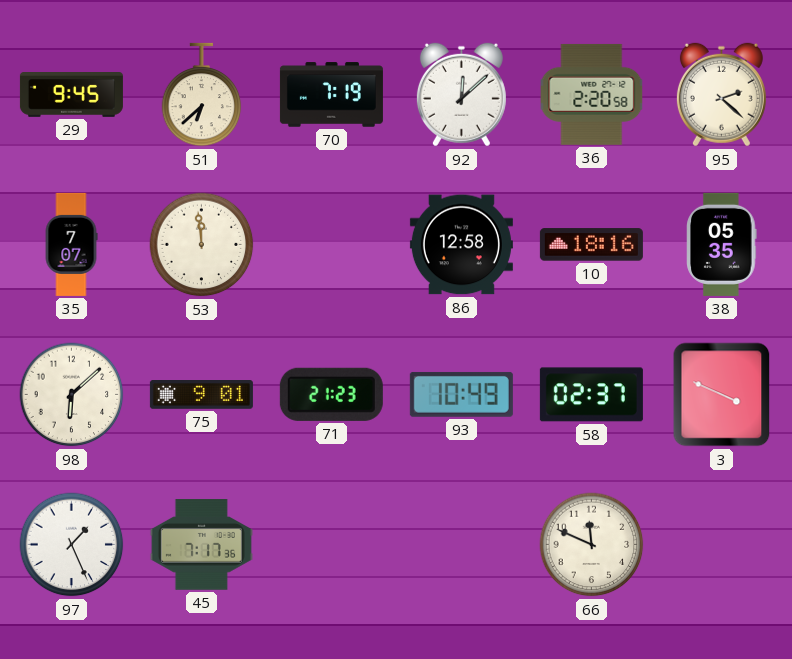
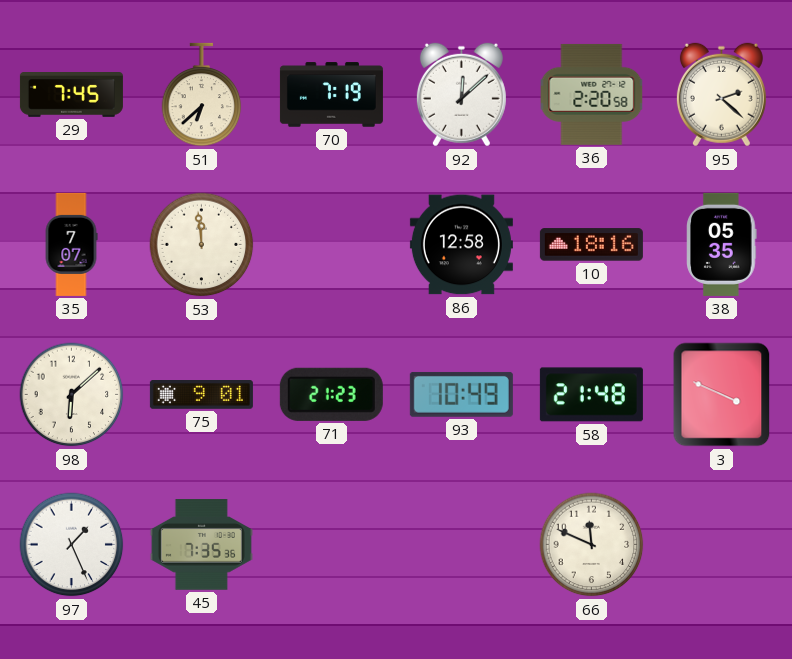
29: 9:45 -> 7:45 (71, 95)
58: 02:37 -> 21:48 (591, 395)
45: 7:17 -> 7:35 (201, 545)
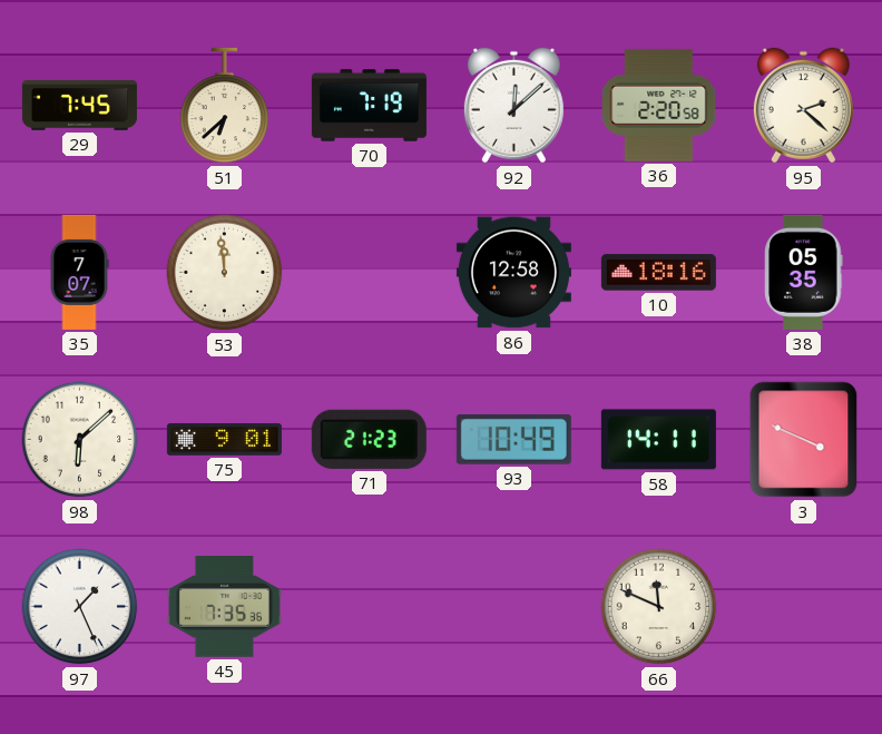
58: 21:48 -> 14:11 (658, 440)
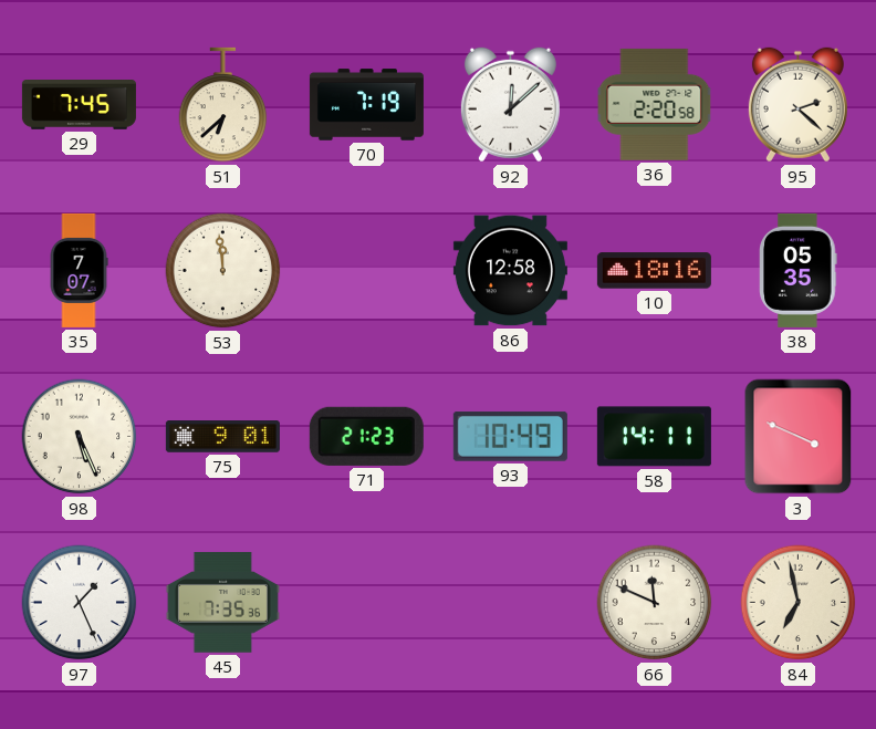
98: 6:08 -> 5:26 (80, 437)
84: none -> 6:58 (799, 603)
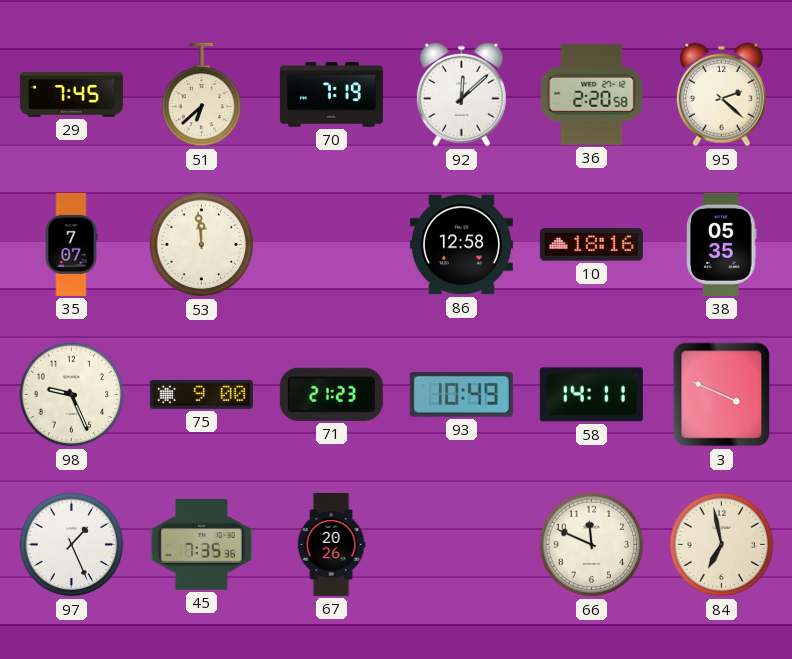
98: 5:26 -> 9:26 (72, 395)
75: 9:01 -> 9:00 (201, 395)
67: none -> 20:26 (331, 544)
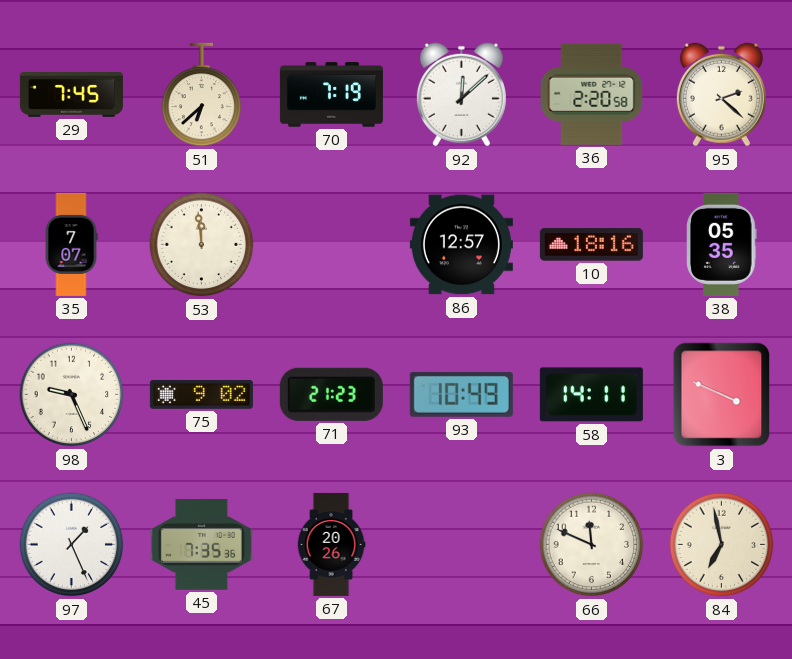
86: 12:58 -> 12:57 (461, 245)
75: 9:00 -> 9:02 (201, 395)
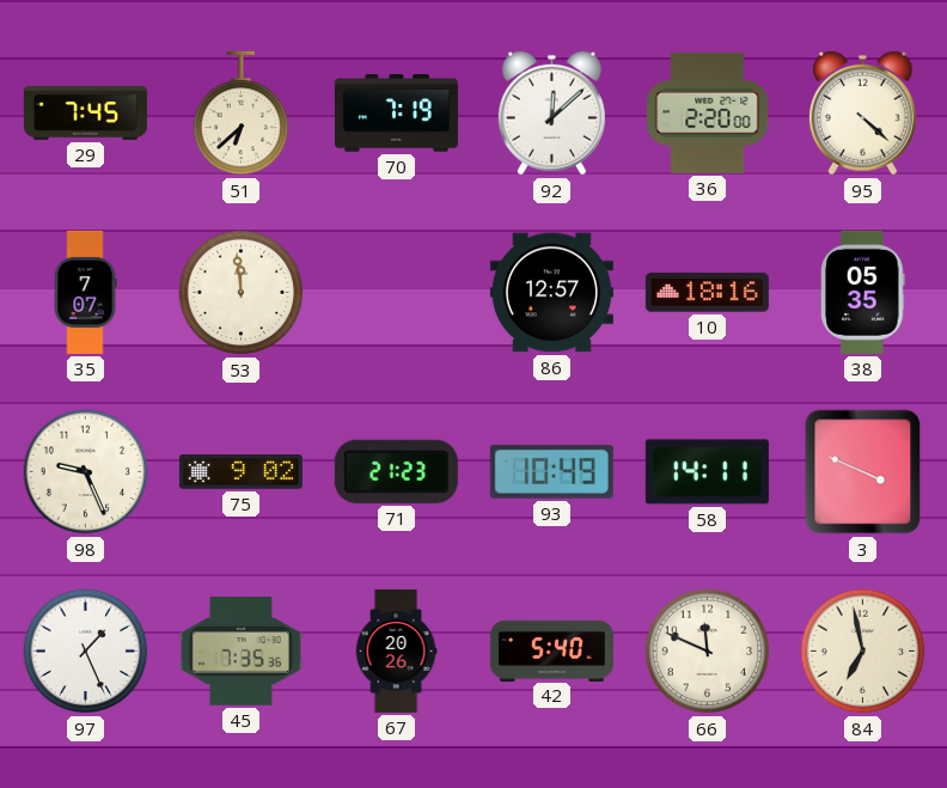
36: 2:20:58 -> 2:20:00 (708, 112)
95: 2:22 -> 4:22 (862, 114)
42: none -> 5:40 (551, 650)
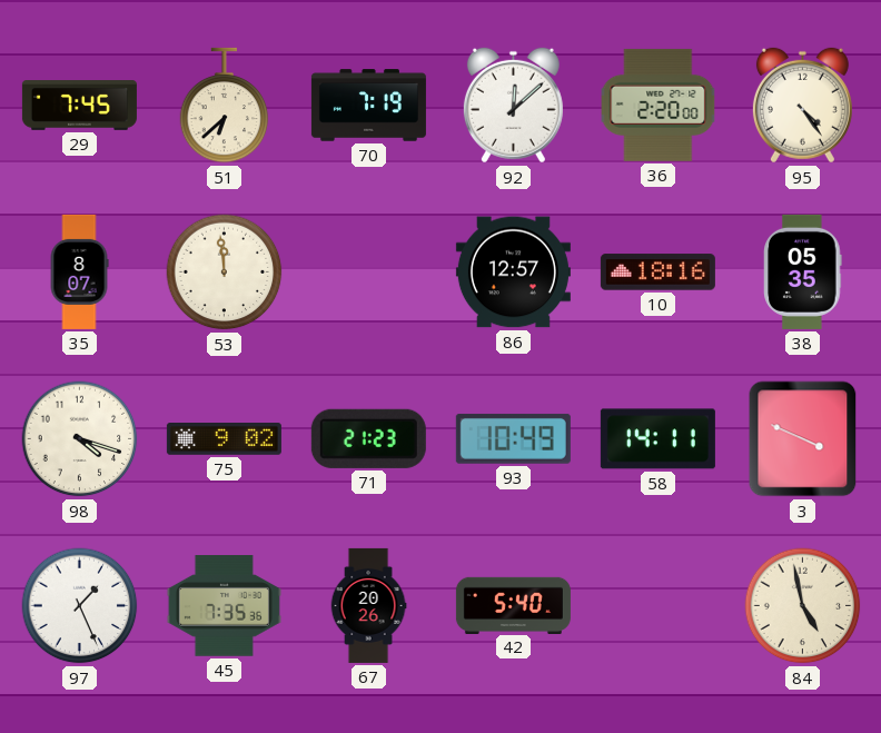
95: 4:22 -> 4:24 (802, 106)
35: 7:07 -> 8:07 (79, 271)
98: 9:26 -> 4:18 (80, 439)
66: 11:49 -> none (708, 652)
84: 6:58 -> 4:58 (803, 606)
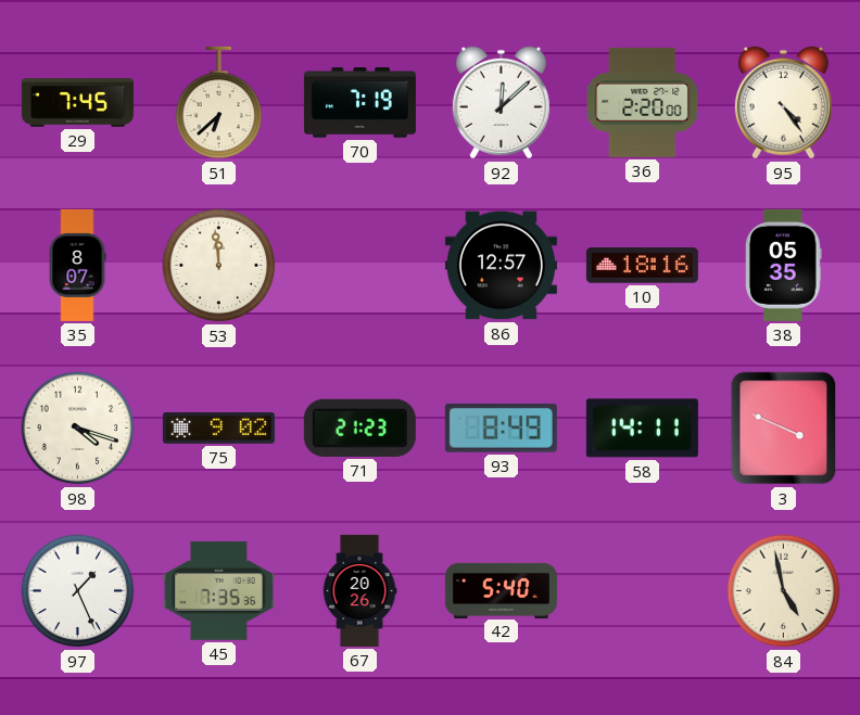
93: 10:49 -> 8:49 (501, 427)
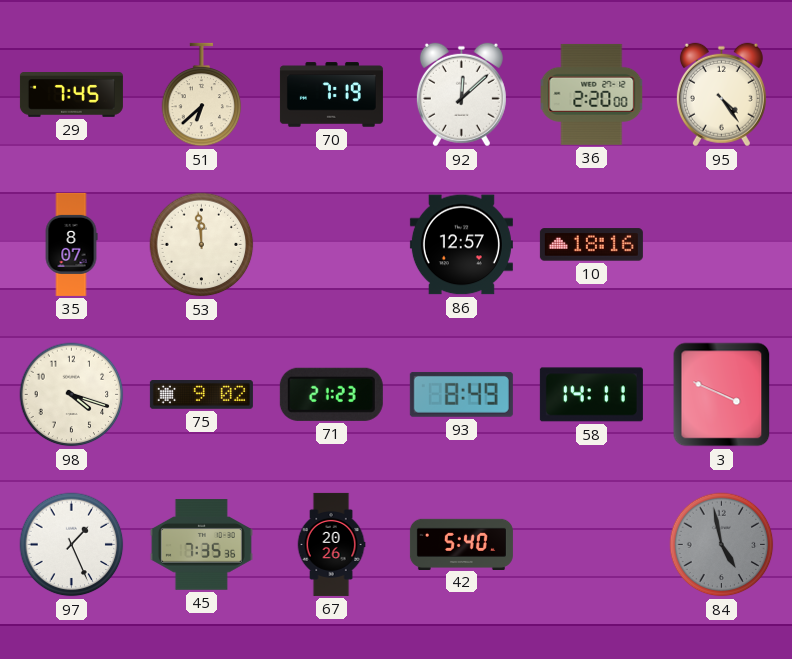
38: 05:35 -> none (784, 265)
84 dial: cream -> grey (722, 545)
